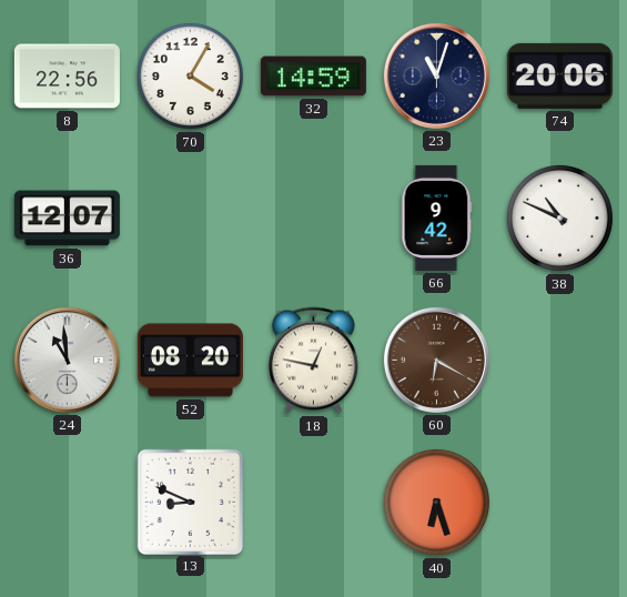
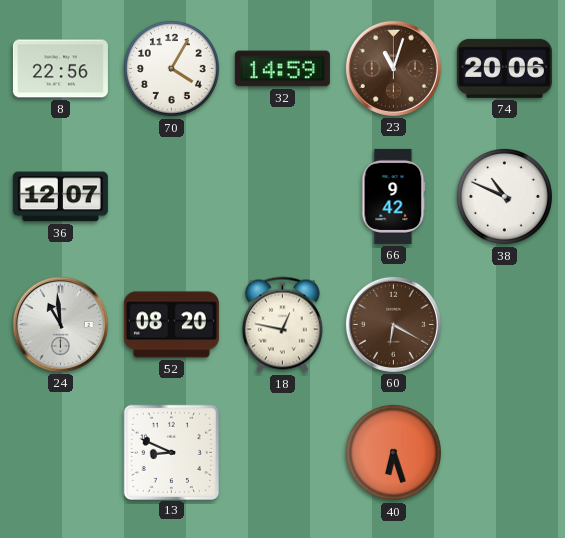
23 dial: navy -> brown (393, 68)
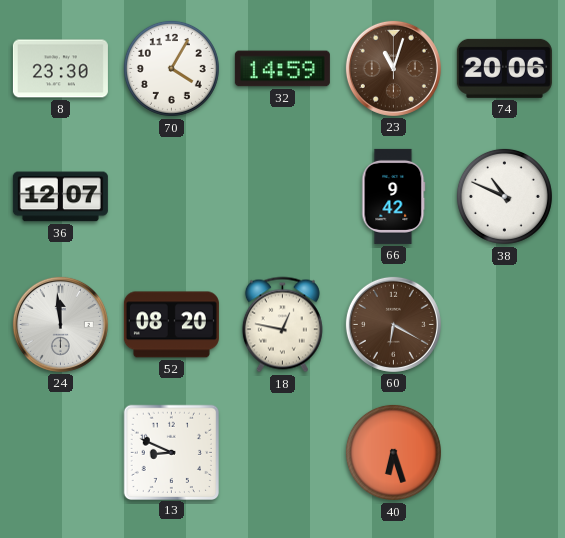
8: 22:56 -> 23:30 (60, 69)
24: 10:59 -> 11:59 (60, 324)
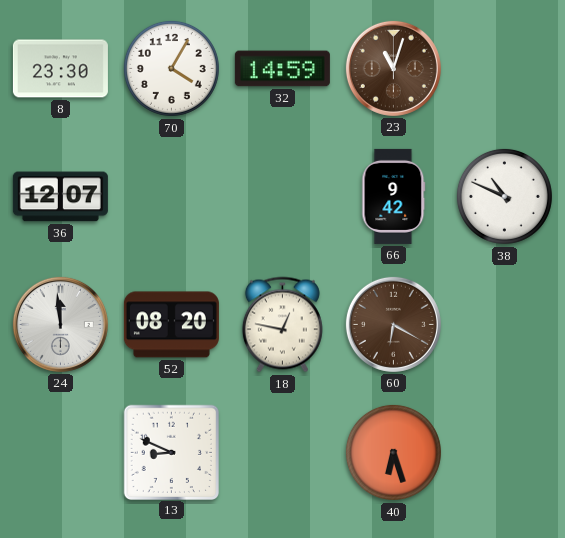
74: 20:06 -> none (504, 68)
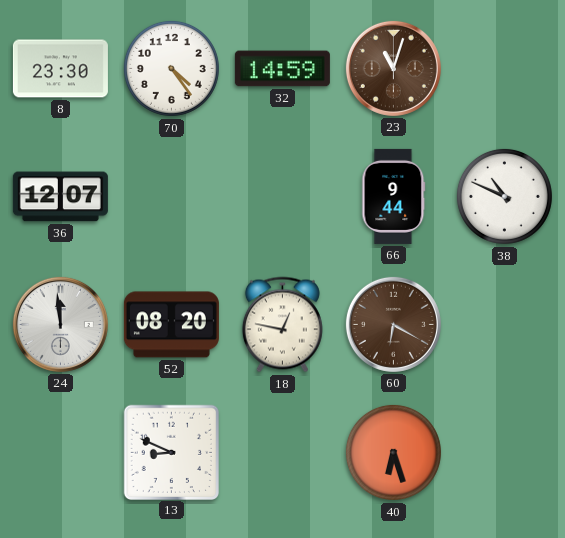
70: 4:05 -> 4:24 (171, 68)
66: 9:42 -> 9:44 (394, 196)
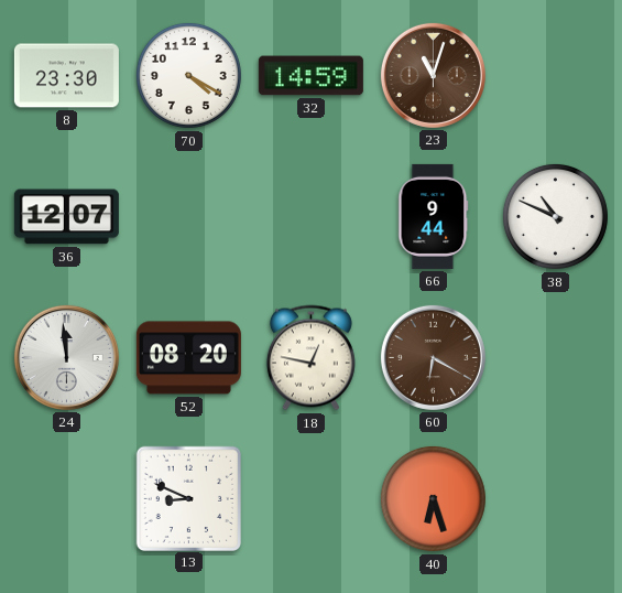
70: 4:24 -> 4:20 (188, 75)
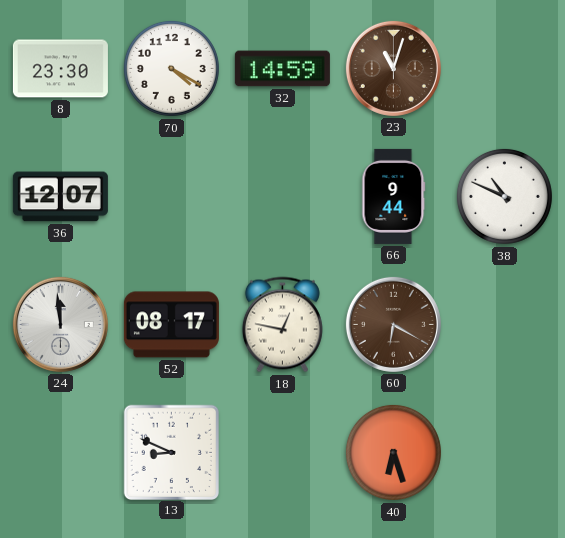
52: 08:20 -> 08:17 (171, 325)
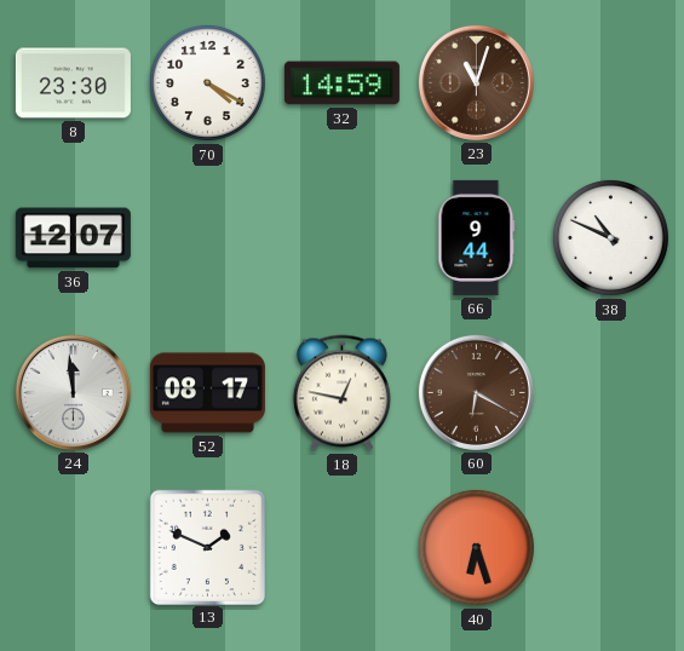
13: 8:49 -> 1:49 (207, 547)
